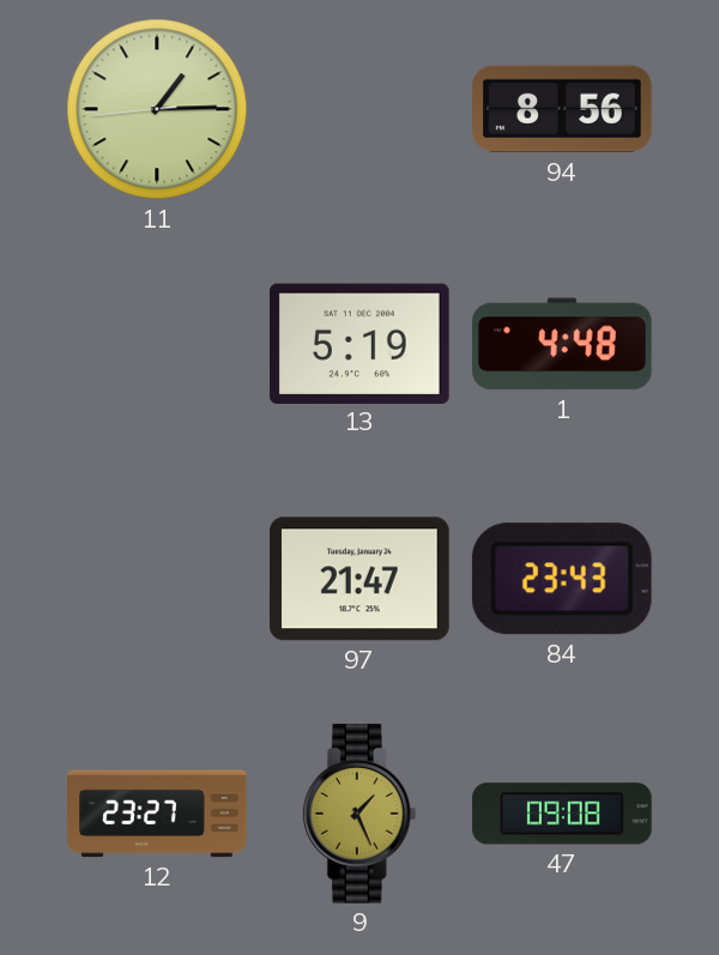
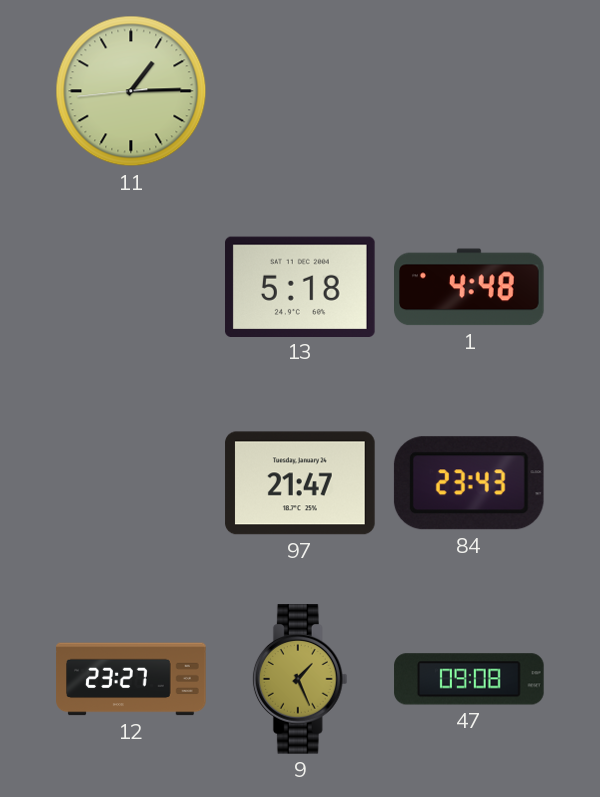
94: 8:56 -> none (562, 109)
13: 5:19 -> 5:18 (301, 286)
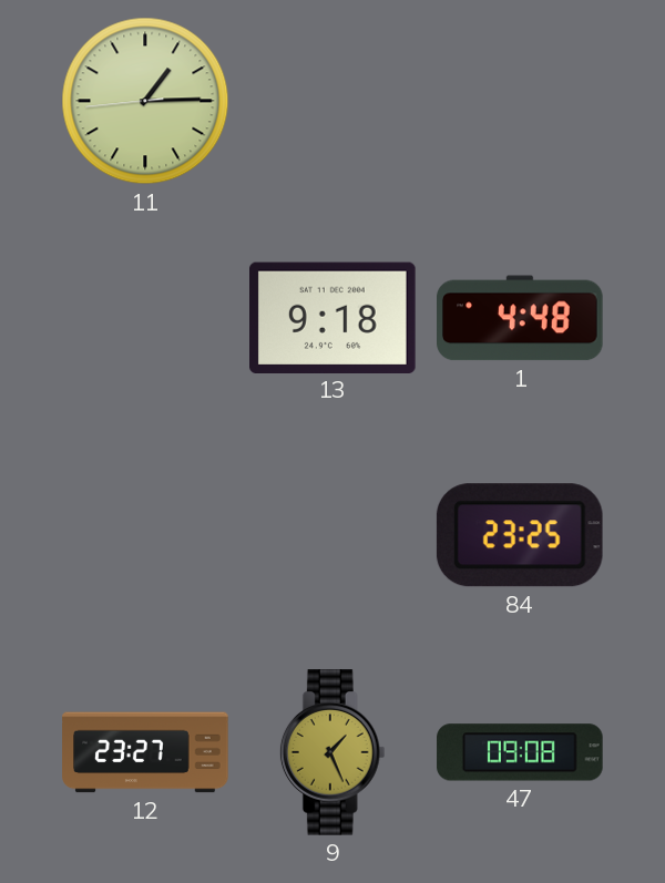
13: 5:18 -> 9:18 (334, 317)
97: 21:47 -> none (300, 483)
84: 23:43 -> 23:25 (520, 535)
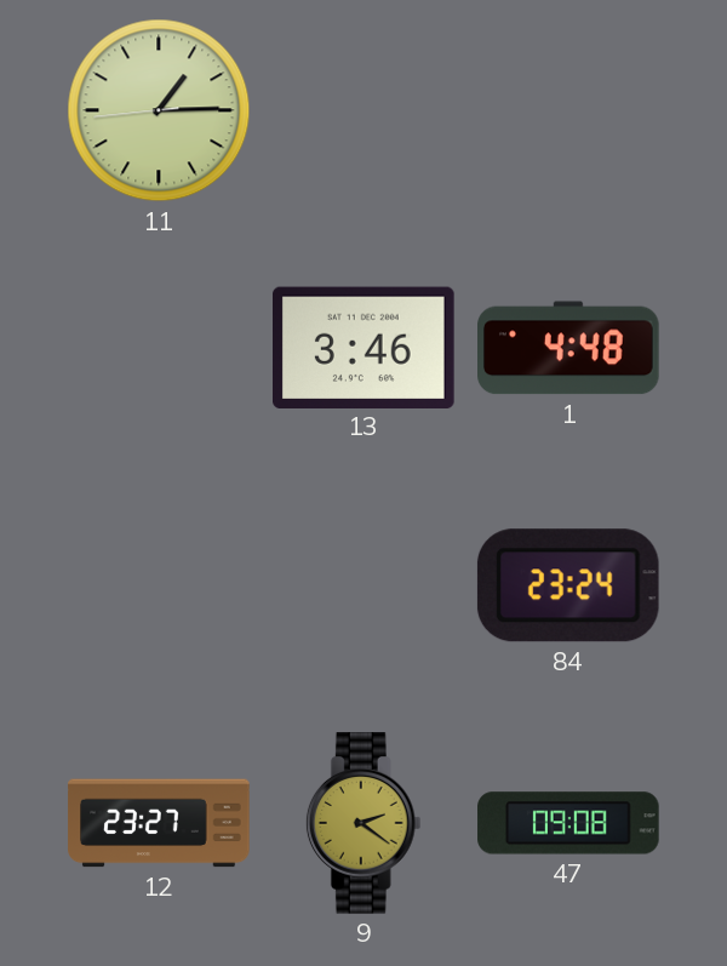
13: 9:18 -> 3:46 (365, 347)
84: 23:25 -> 23:24 (568, 585)
9: 1:26 -> 2:21 (363, 823)
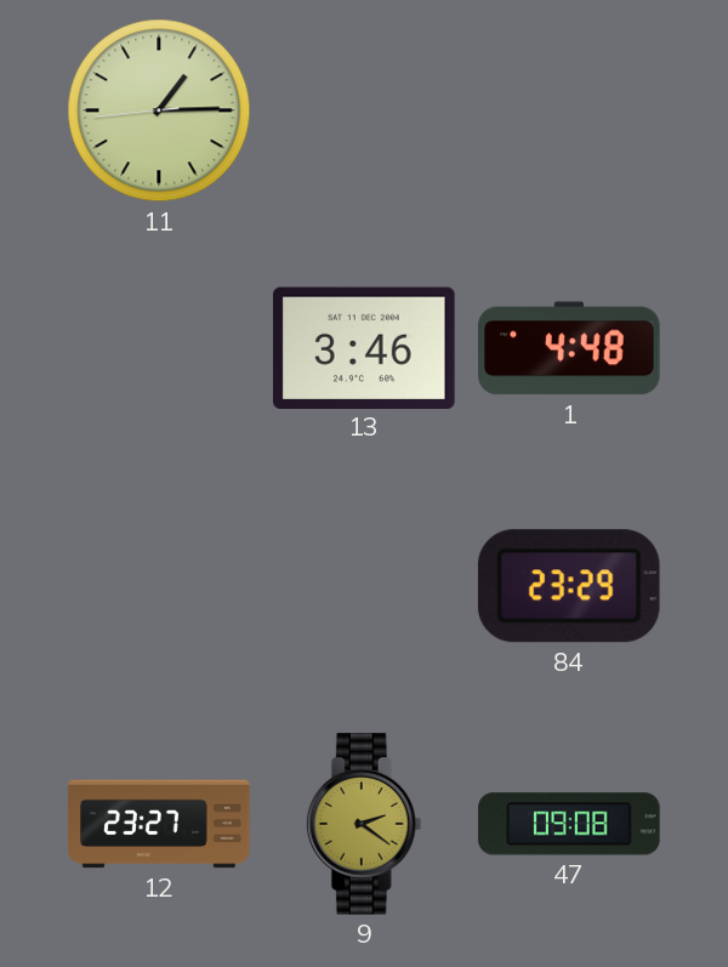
84: 23:24 -> 23:29 (569, 586)
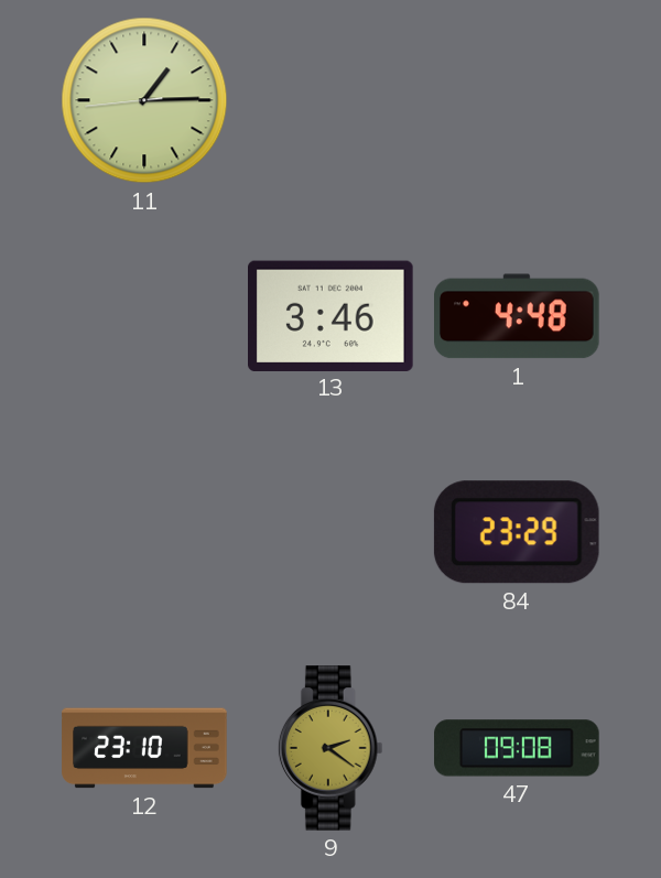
12: 23:27 -> 23:10 (144, 748)
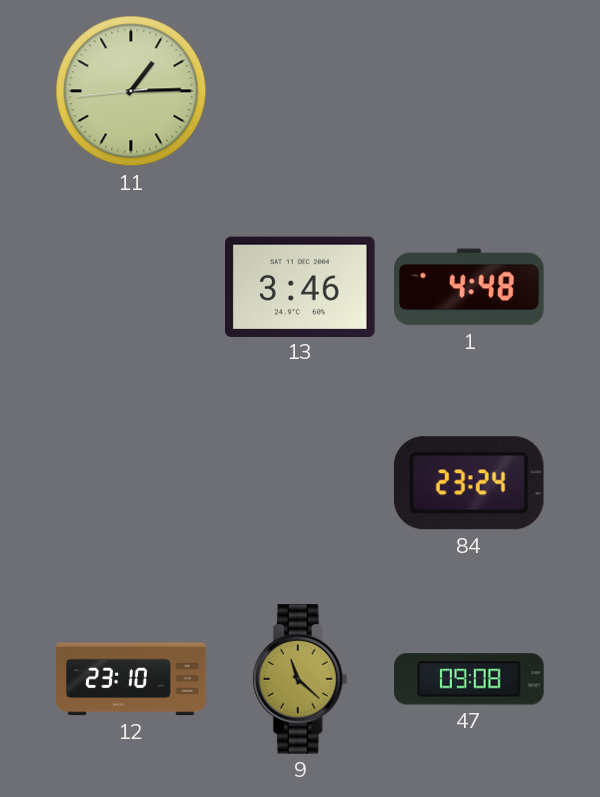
84: 23:29 -> 23:24 (469, 483)
9: 2:21 -> 11:22 (300, 679)
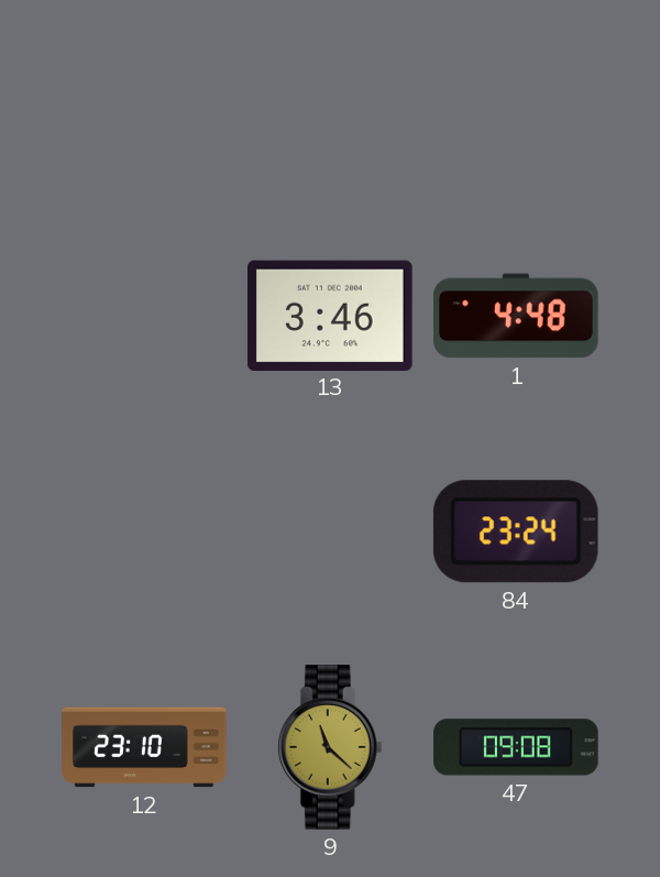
11: 1:14 -> none (131, 91)
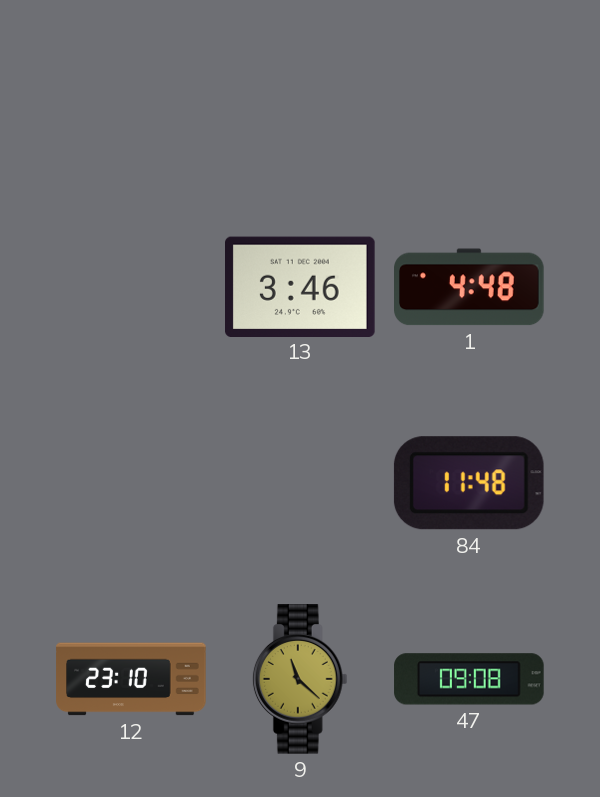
84: 23:24 -> 11:48 (469, 483)
